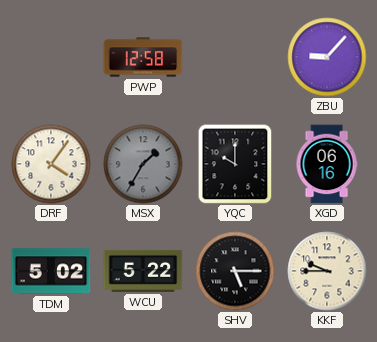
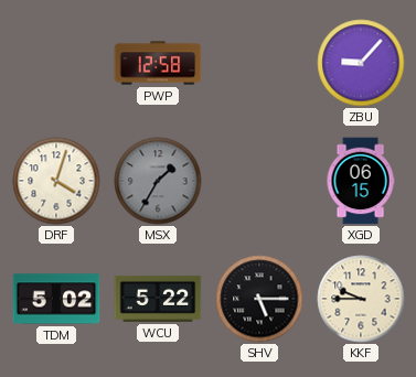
DRF: 4:06 -> 4:03 (56, 181)
YQC: 10:00 -> none (235, 164)
XGD: 06:16 -> 06:15 (361, 181)
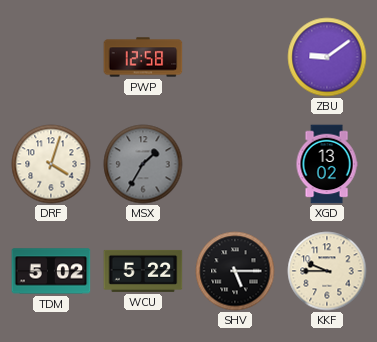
ZBU: 9:07 -> 9:09 (327, 57)
XGD: 06:15 -> 13:02 (327, 164)
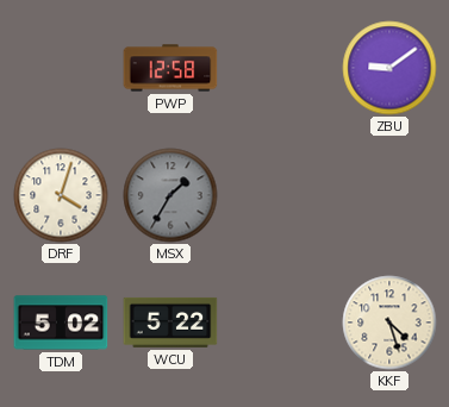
XGD: 13:02 -> none (327, 164)
SHV: 5:15 -> none (235, 271)
KKF: 9:45 -> 4:27 (389, 323)
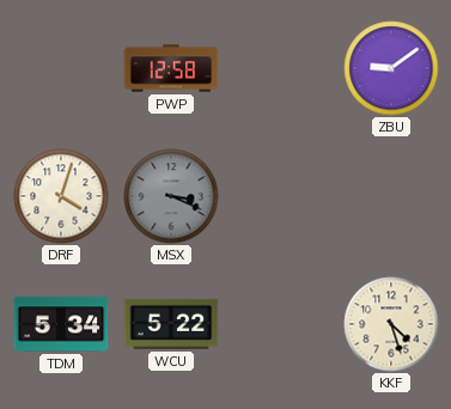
MSX: 1:35 -> 3:19 (171, 196)
TDM: 5:02 -> 5:34 (61, 324)
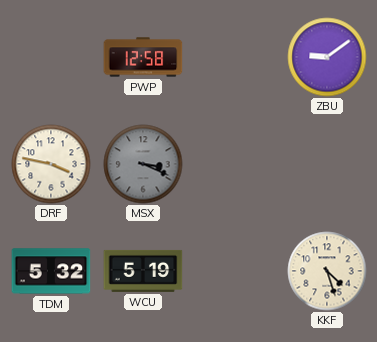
DRF: 4:03 -> 3:47 (51, 164)
TDM: 5:34 -> 5:32 (51, 271)
WCU: 5:22 -> 5:19 (143, 271)
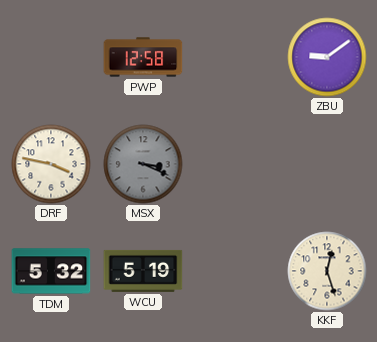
KKF: 4:27 -> 12:27 (327, 271)
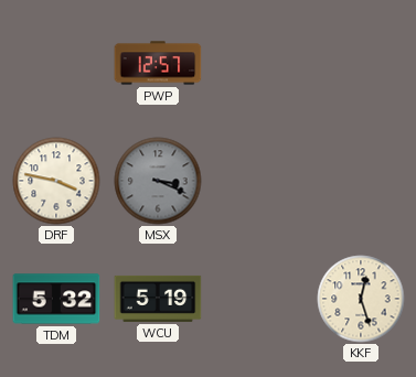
PWP: 12:58 -> 12:57 (158, 63)
ZBU: 9:09 -> none (327, 57)
